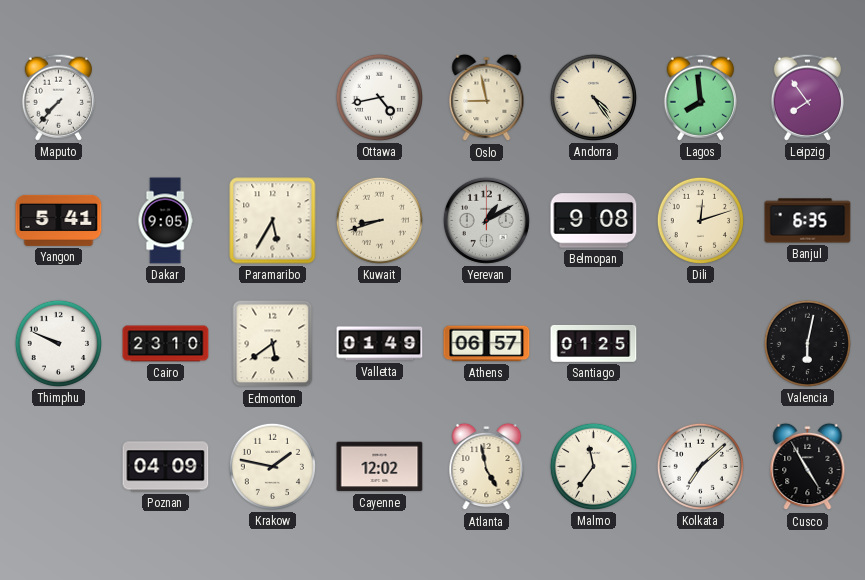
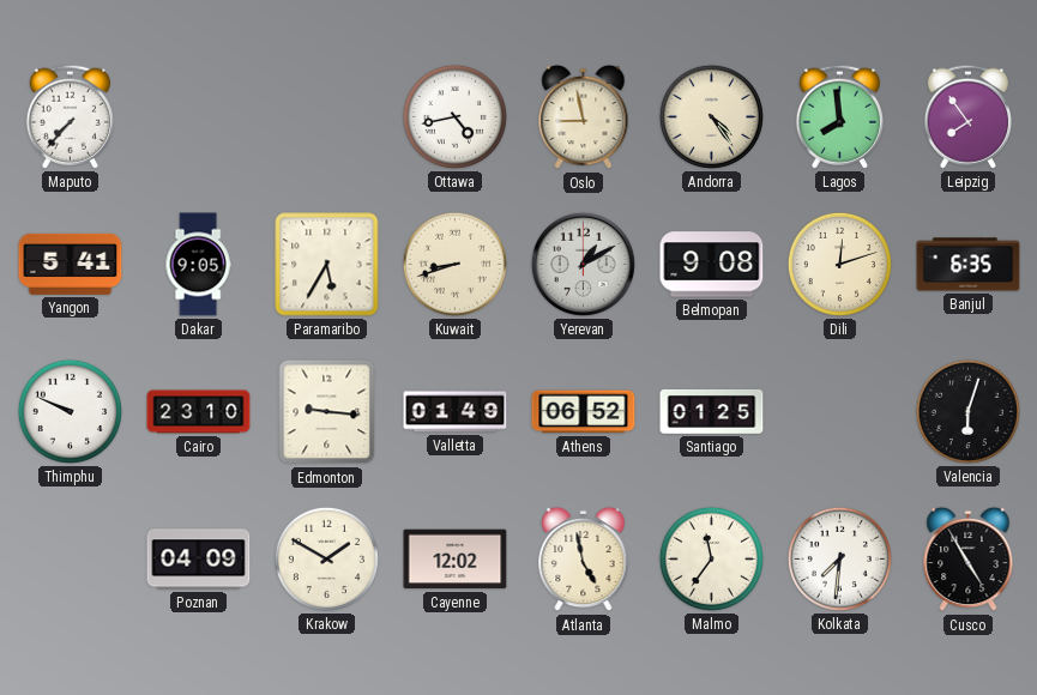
Edmonton: 5:39 -> 9:16 (327, 412)
Athens: 06:57 -> 06:52 (584, 412)
Valencia: 6:02 -> 6:03 (967, 411)
Krakow: 1:47 -> 1:50 (326, 558)
Kolkata: 7:08 -> 7:31 (839, 558)
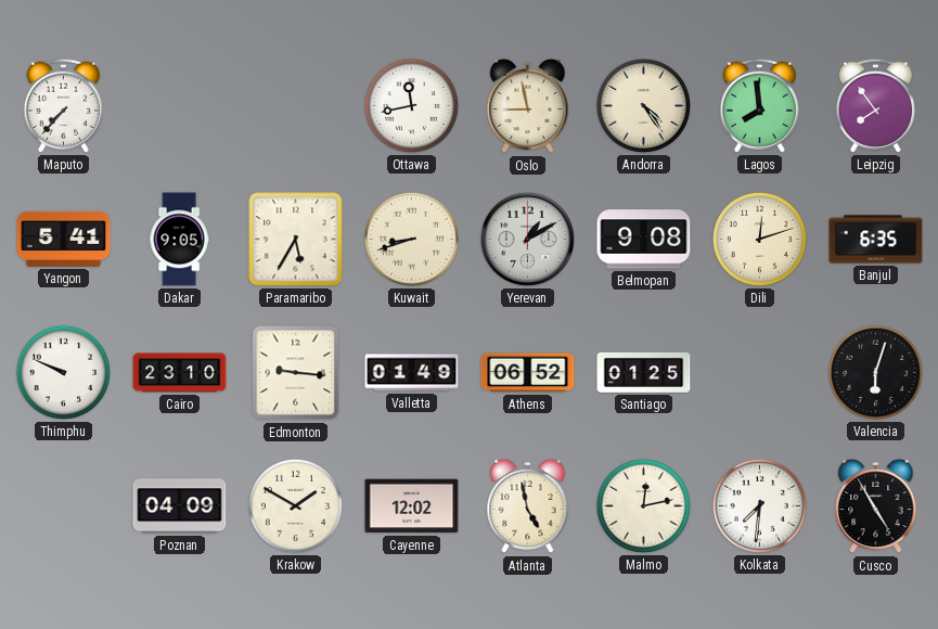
Ottawa: 4:43 -> 11:43 (411, 105)
Malmo: 11:36 -> 12:13 (643, 505)
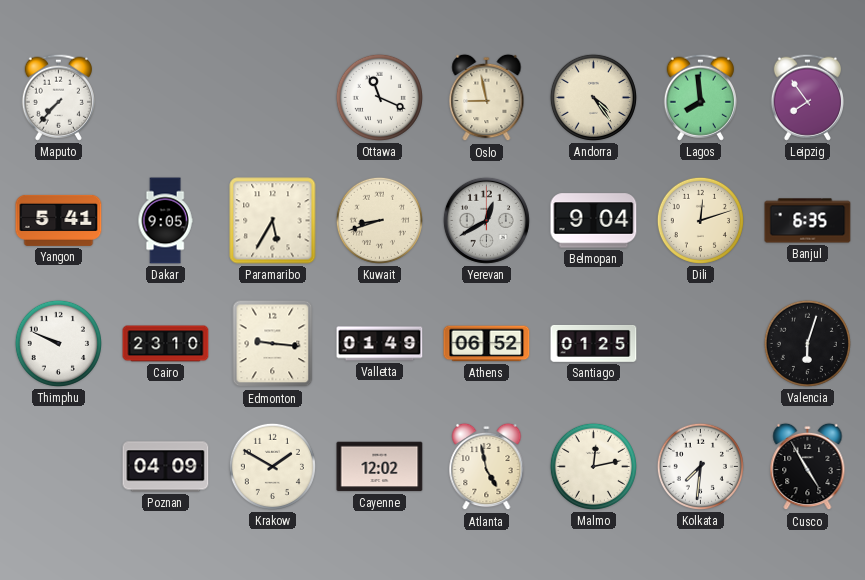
Ottawa: 11:43 -> 11:19 (379, 97)
Yerevan: 1:10 -> 12:40 (486, 220)
Belmopan: 9:08 -> 9:04 (594, 221)
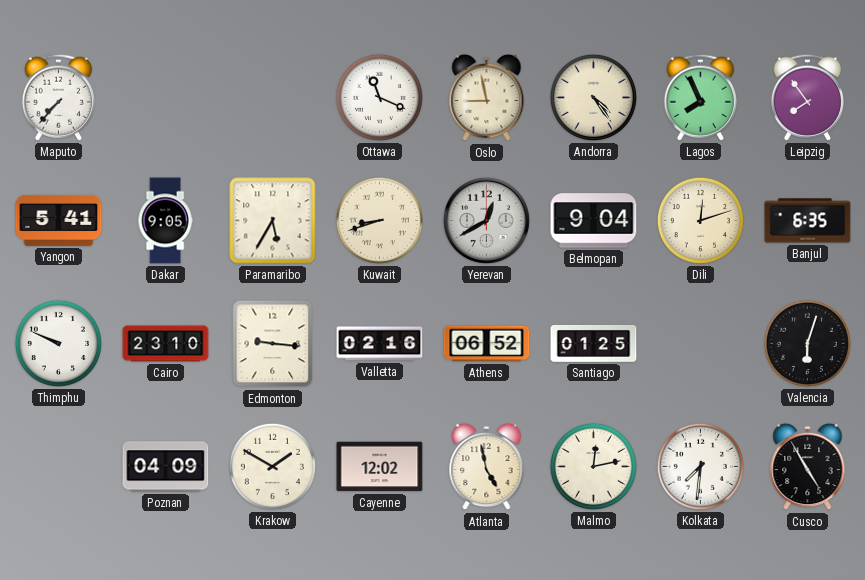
Lagos: 7:59 -> 7:56 (700, 97)
Valletta: 01:49 -> 02:16 (380, 344)
